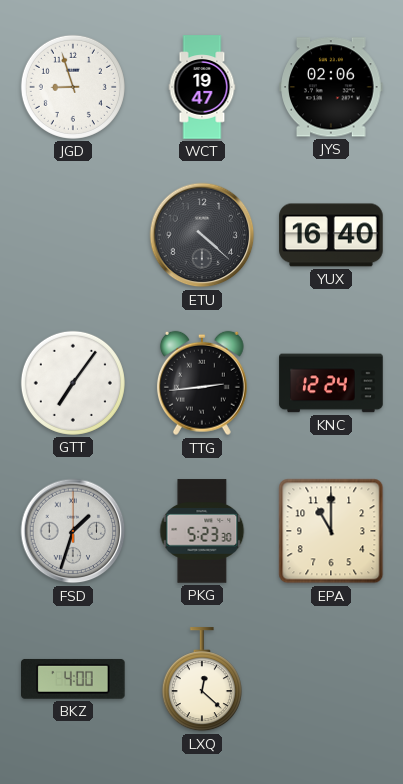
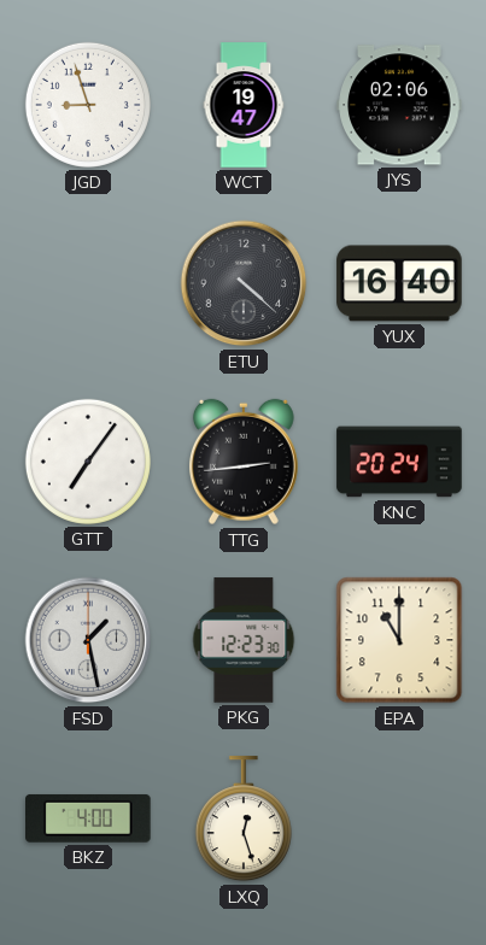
KNC: 12:24 -> 20:24 (399, 462)
FSD: 1:33 -> 1:28 (88, 640)
PKG: 5:23 -> 12:23 (244, 640)
LXQ: 12:22 -> 12:27 (244, 820)
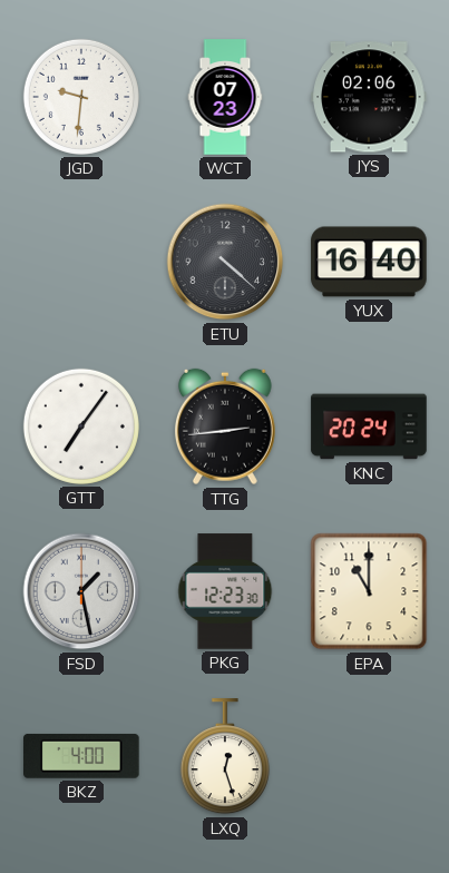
JGD: 8:57 -> 9:31 (81, 97)
WCT: 19:47 -> 07:23 (225, 97)
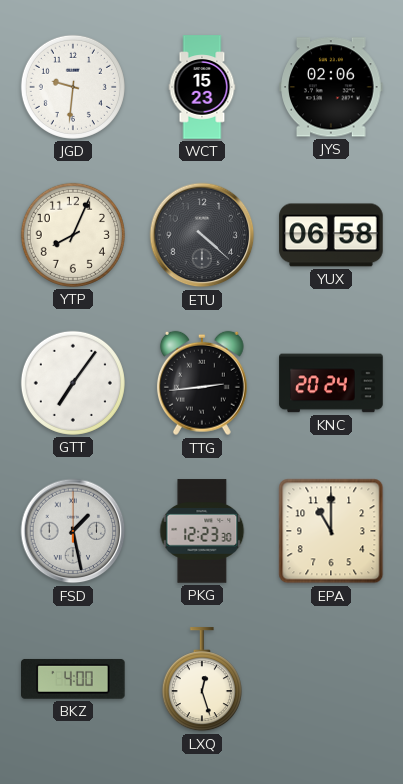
WCT: 07:23 -> 15:23 (202, 87)
YTP: none -> 8:04 (73, 235)
YUX: 16:40 -> 06:58 (331, 235)
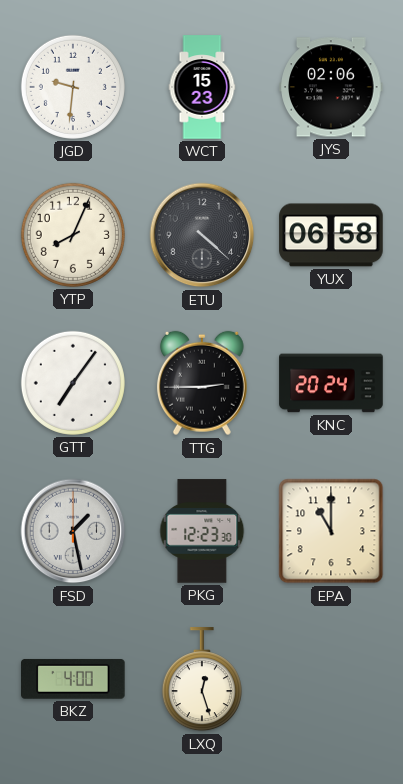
TTG: 2:44 -> 2:45 (202, 383)
